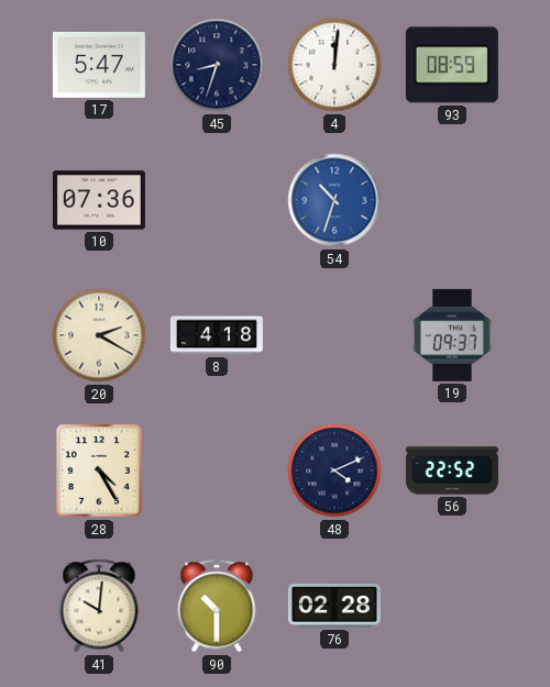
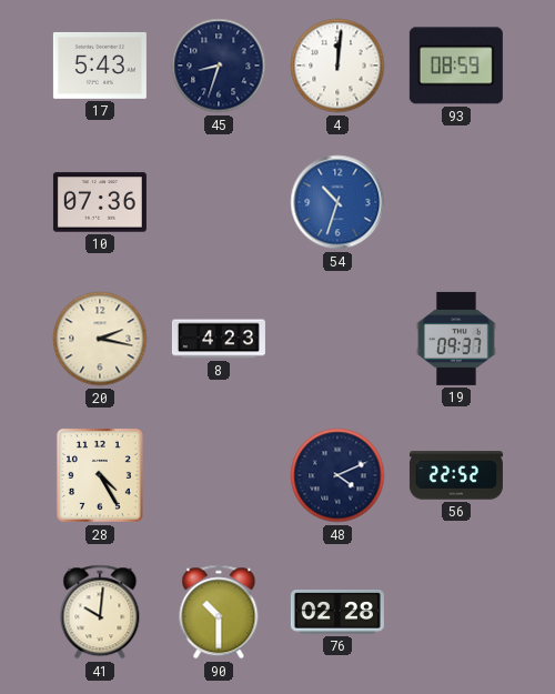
17: 5:47 -> 5:43 (100, 66)
20: 2:20 -> 2:17 (100, 339)
8: 4:18 -> 4:23 (219, 339)
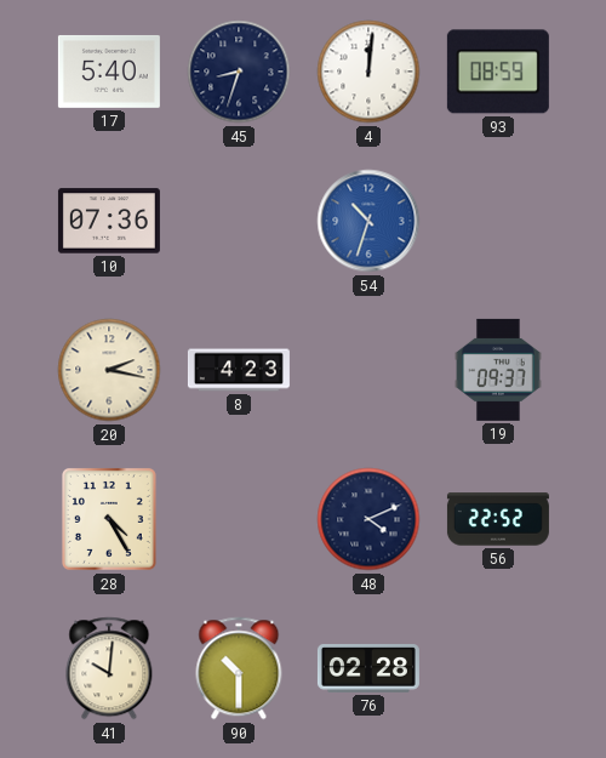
17: 5:43 -> 5:40 (109, 72)
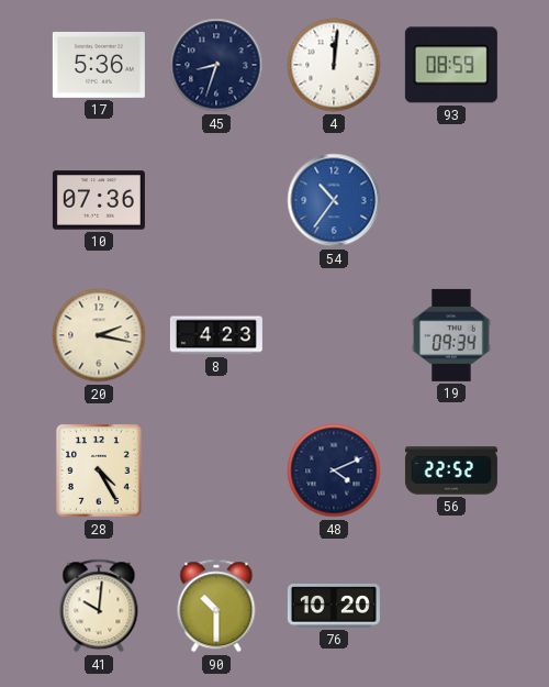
17: 5:40 -> 5:36 (99, 65)
54: 10:33 -> 10:36 (334, 200)
19: 09:37 -> 09:34 (451, 335)
76: 02:28 -> 10:20 (334, 607)
